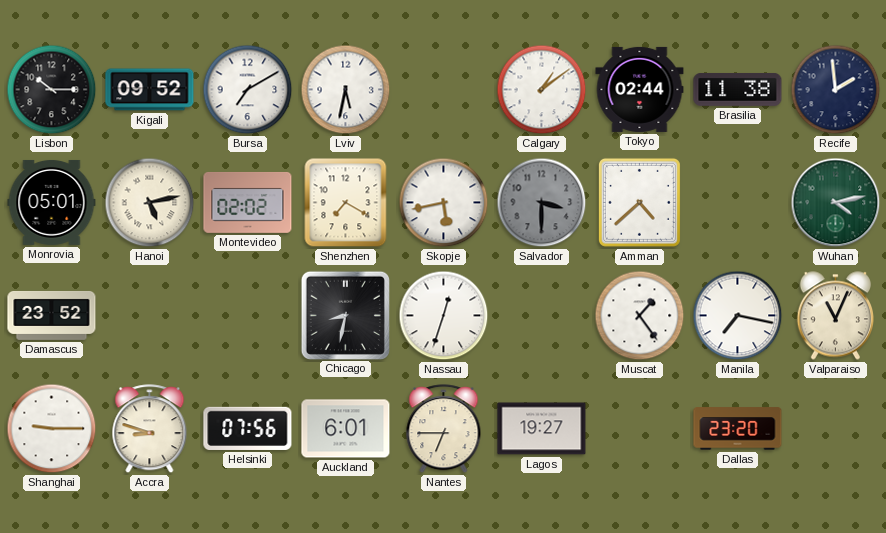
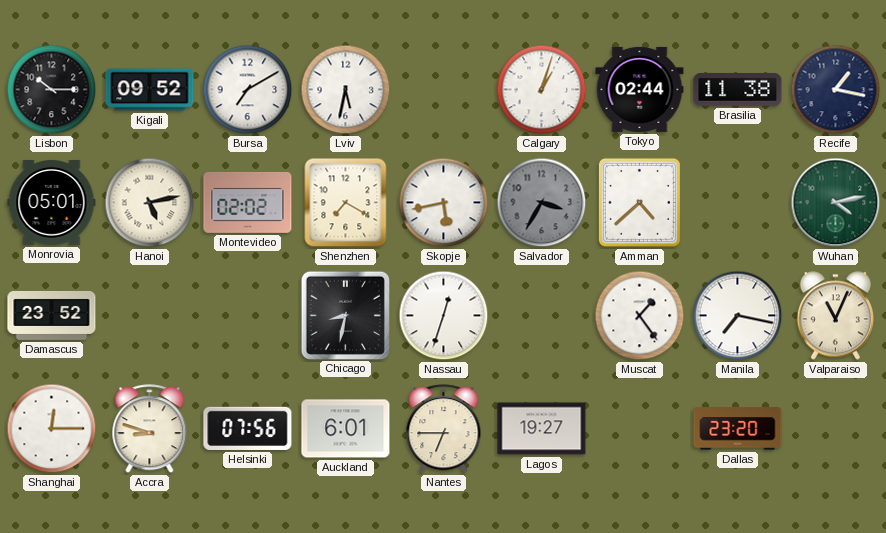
Calgary: 1:09 -> 1:03 (542, 90)
Recife: 1:59 -> 1:17 (836, 90)
Salvador: 3:30 -> 3:35 (542, 203)
Shanghai: 9:15 -> 12:15 (52, 429)
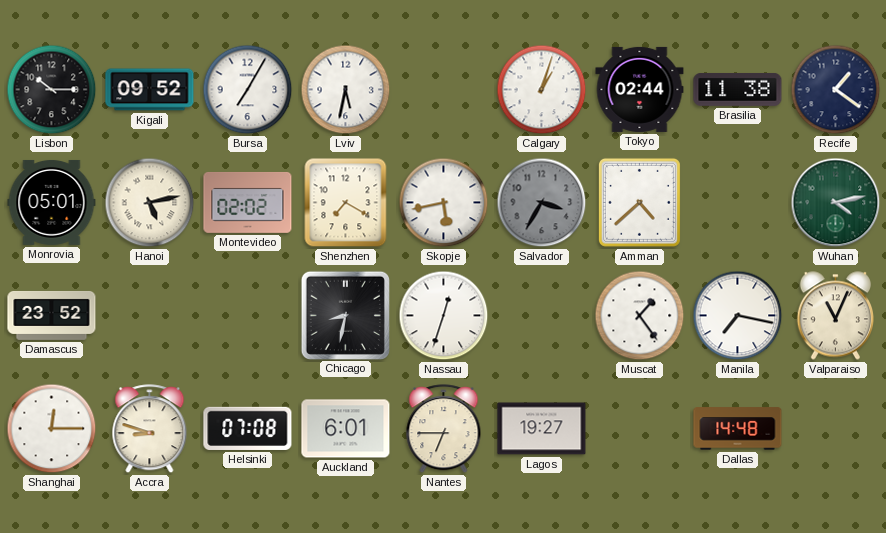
Bursa: 7:10 -> 7:05 (248, 90)
Recife: 1:17 -> 1:21 (836, 90)
Helsinki: 07:56 -> 07:08 (248, 428)
Dallas: 23:20 -> 14:48 (738, 429)
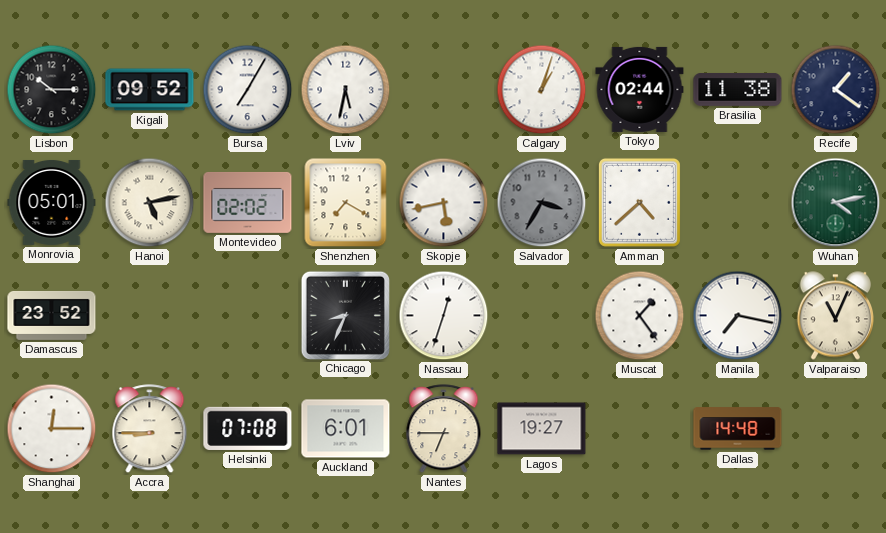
Chicago: 8:32 -> 8:34 (345, 315)
Accra: 8:48 -> 8:45 (150, 429)
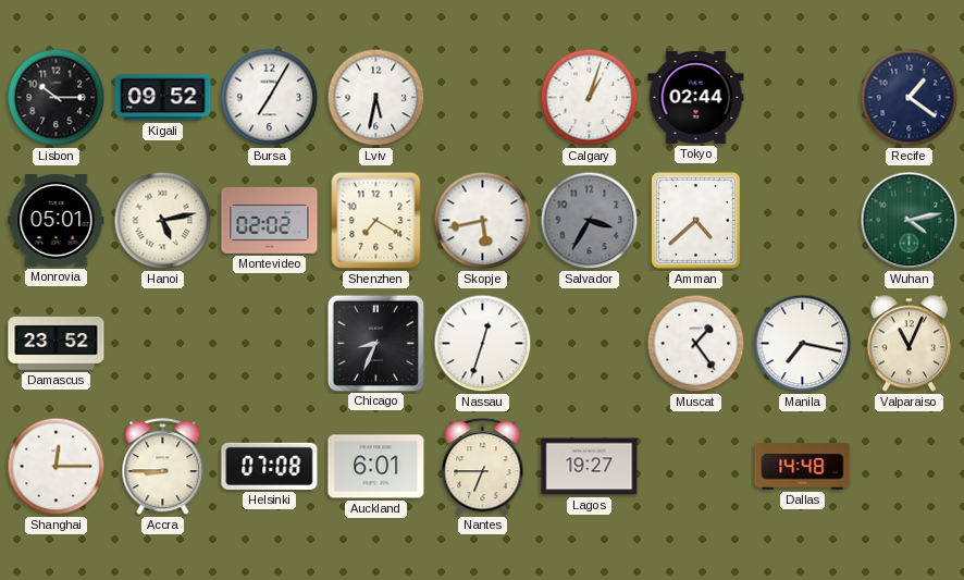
Brasilia: 11:38 -> none (738, 89)
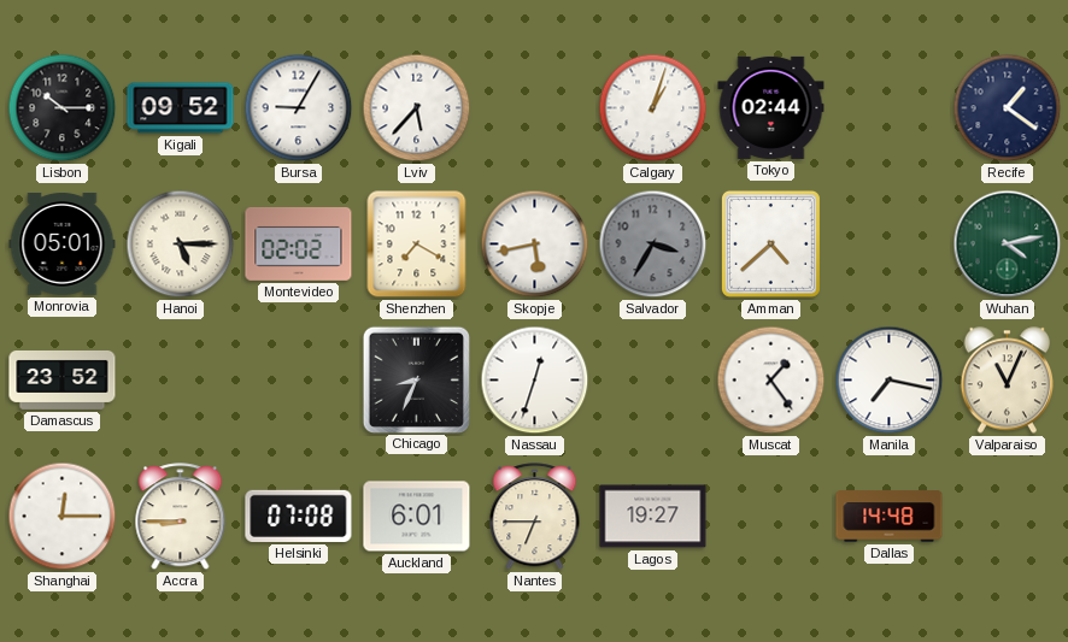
Bursa: 7:05 -> 9:05 (299, 108)
Lviv: 5:32 -> 5:37 (417, 108)
Hanoi: 5:13 -> 5:15 (181, 245)
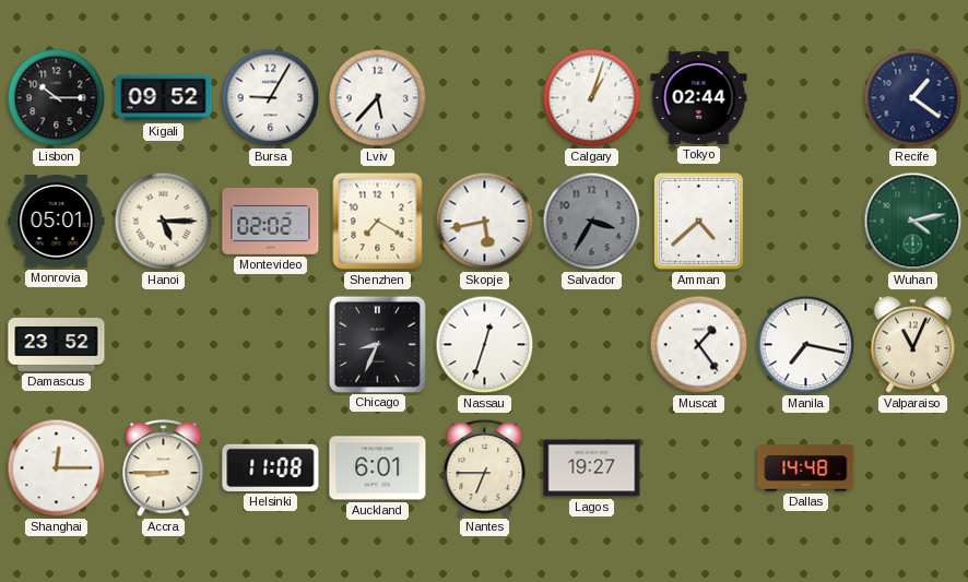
Helsinki: 07:08 -> 11:08 (271, 467)
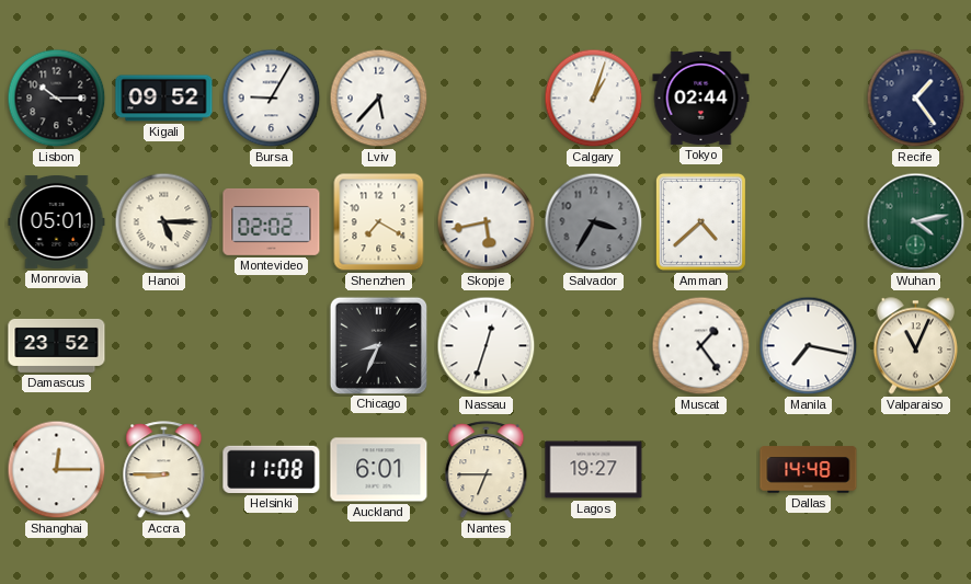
Recife: 1:21 -> 1:24 (916, 99)
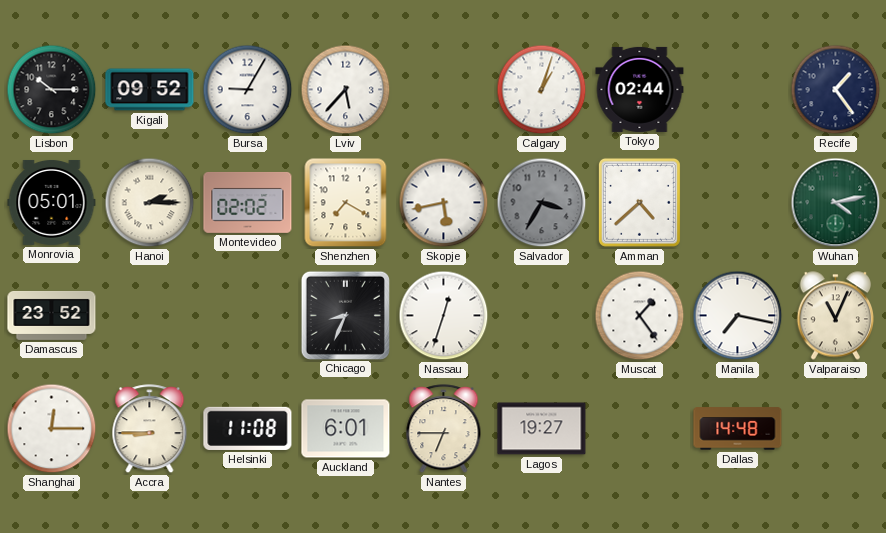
Hanoi: 5:15 -> 2:15 (150, 203)
